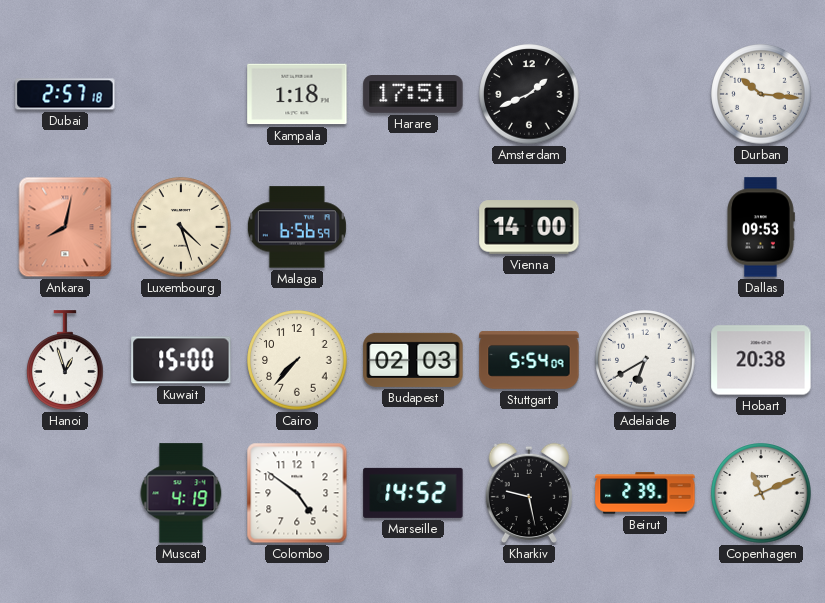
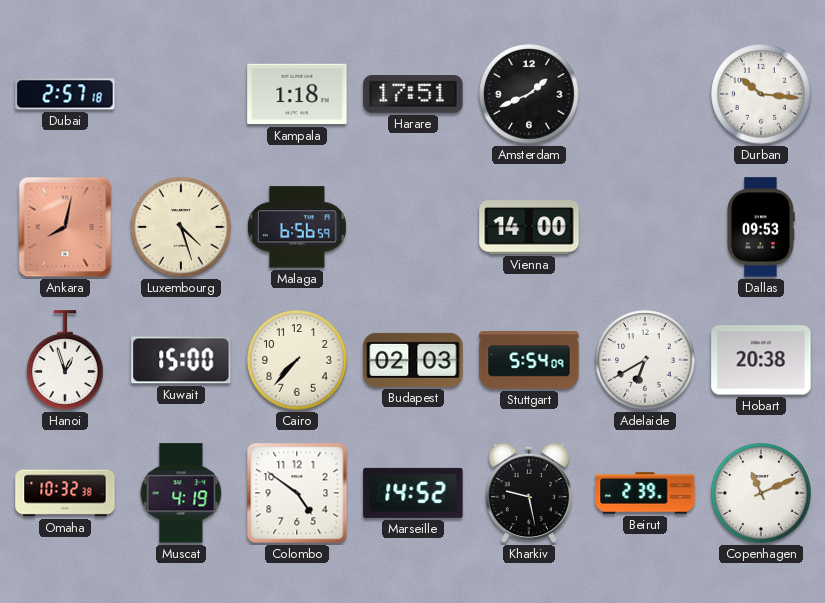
Omaha: none -> 10:32 (65, 493)
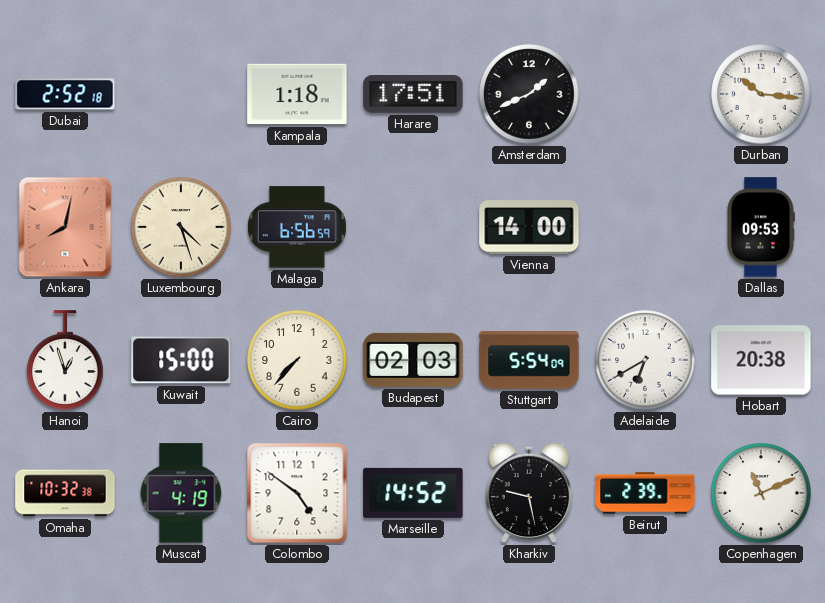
Dubai: 2:57 -> 2:52 (65, 94)
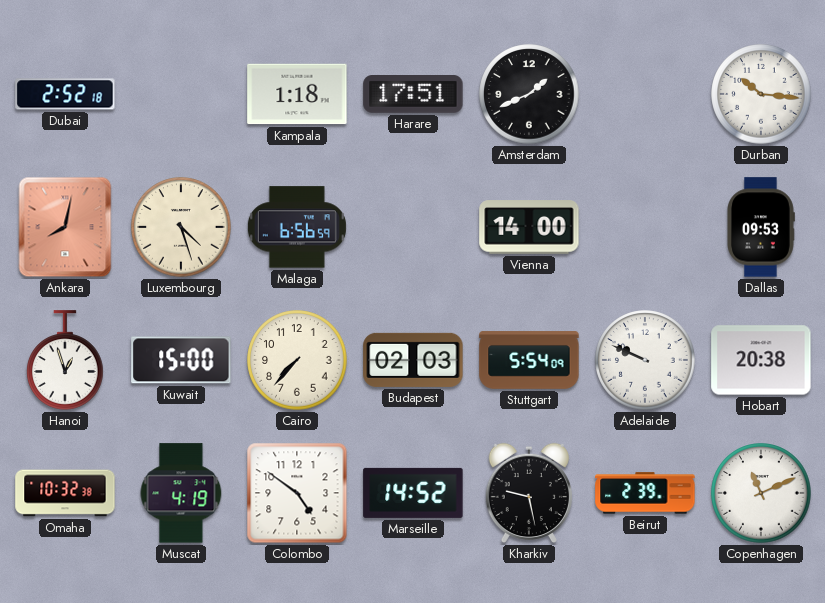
Adelaide: 6:40 -> 9:49 (645, 360)
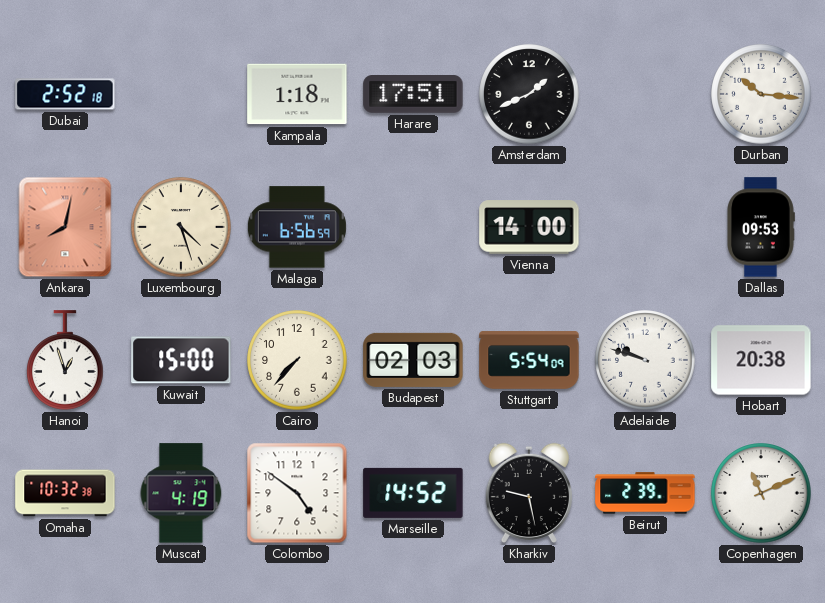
Adelaide: 9:49 -> 9:48 (645, 360)
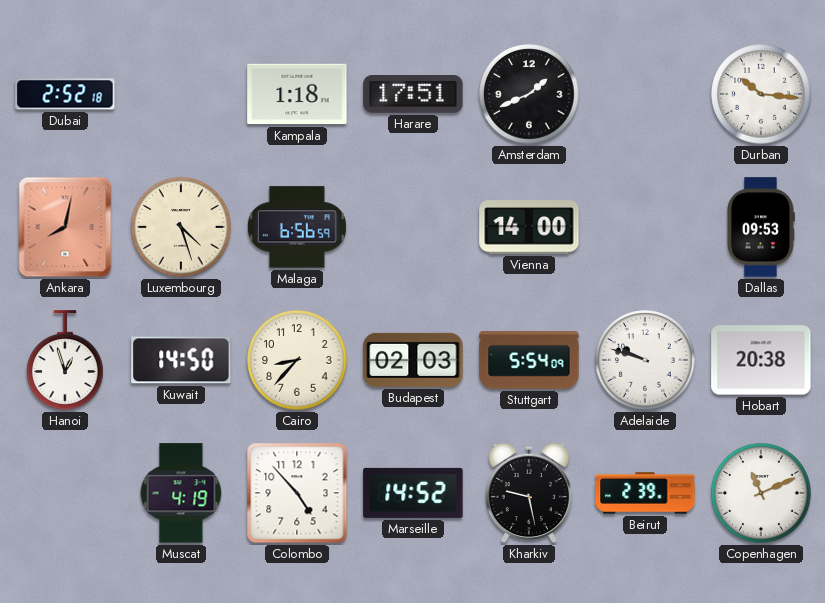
Kuwait: 15:00 -> 14:50 (181, 360)
Cairo: 7:37 -> 8:37 (297, 360)
Omaha: 10:32 -> none (65, 493)
Colombo: 4:51 -> 4:53 (297, 493)
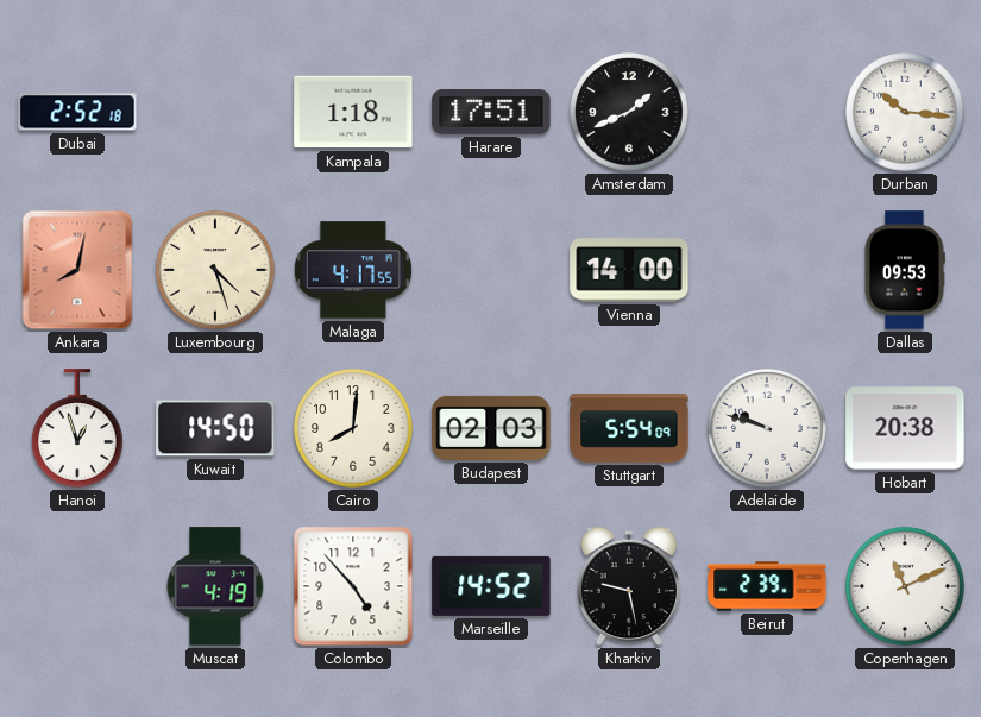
Malaga: 6:56 -> 4:17 (353, 270)
Cairo: 8:37 -> 8:01 (353, 428)
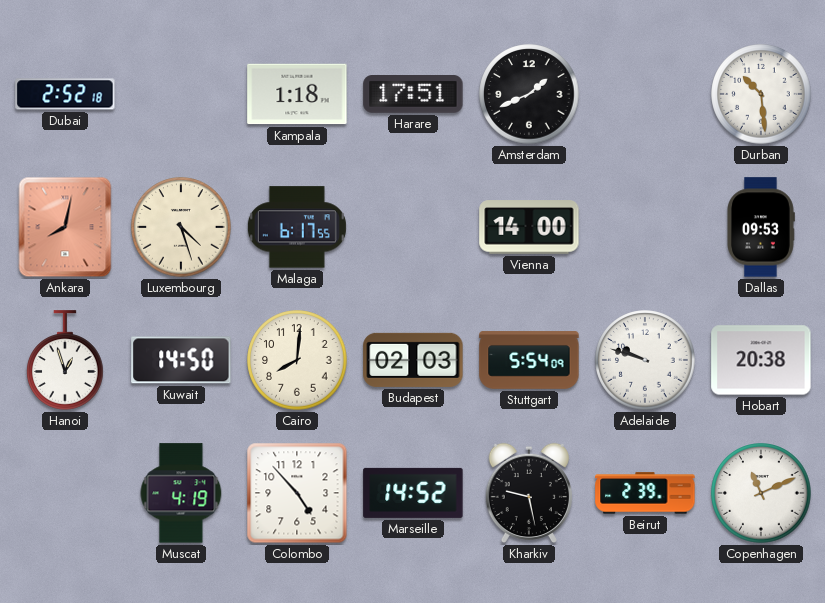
Durban: 10:16 -> 10:29 (761, 94)
Malaga: 4:17 -> 6:17 (297, 227)
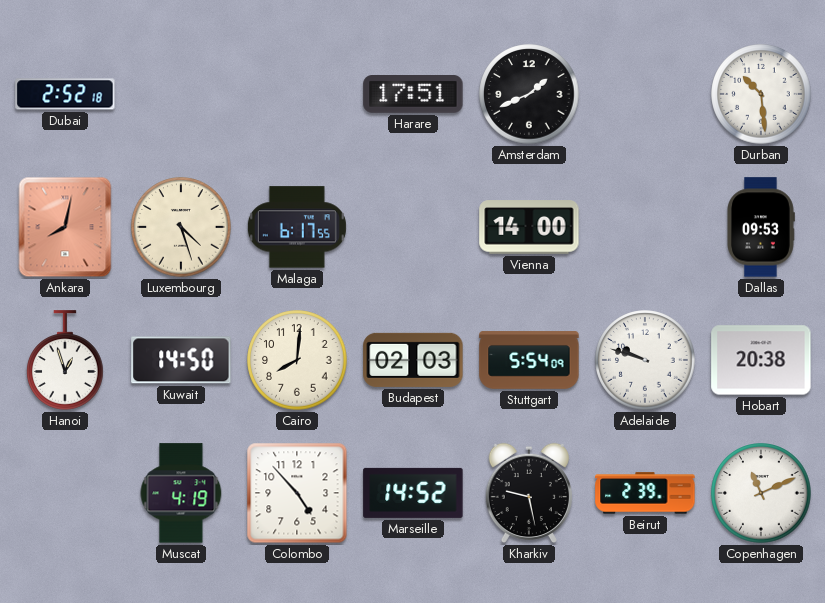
Kampala: 1:18 -> none (297, 94)
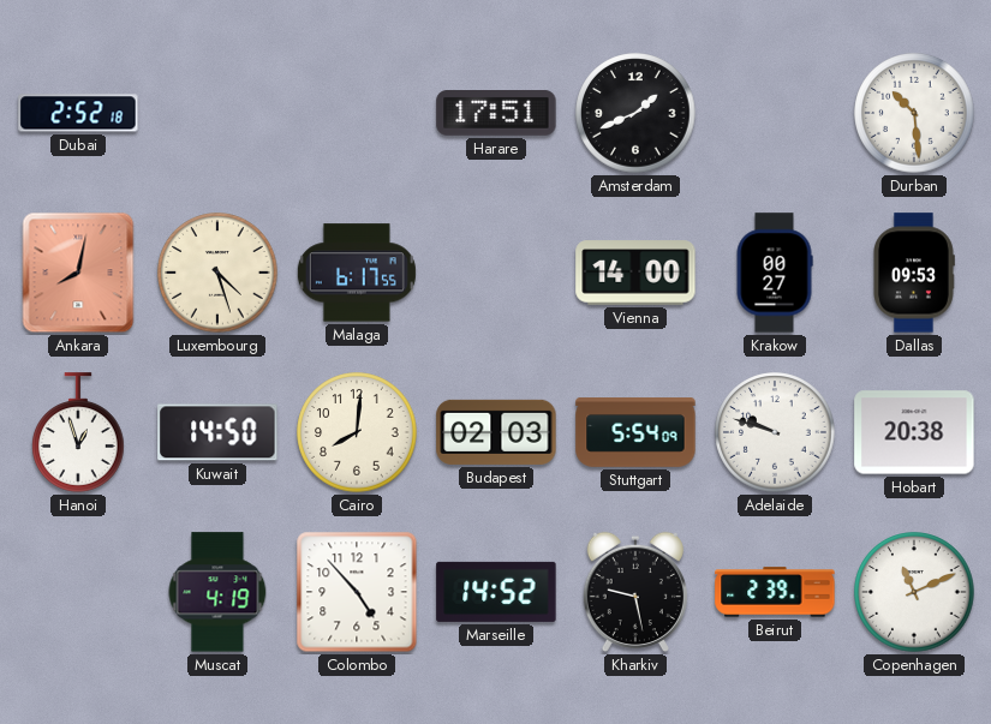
Krakow: none -> 00:27 (775, 273)
